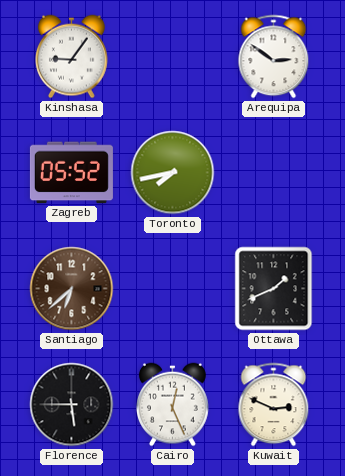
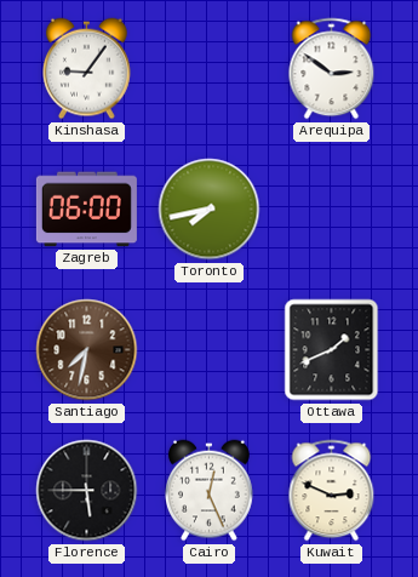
Zagreb: 05:52 -> 06:00 (86, 210)
Santiago: 6:38 -> 7:32 (87, 350)
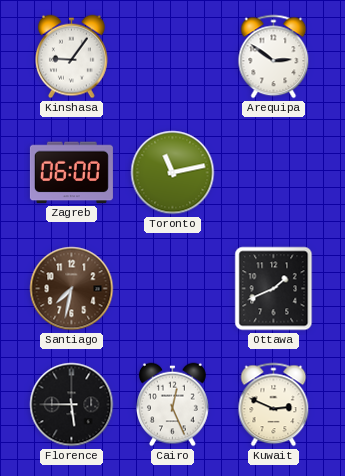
Toronto: 7:43 -> 11:13 (173, 173)
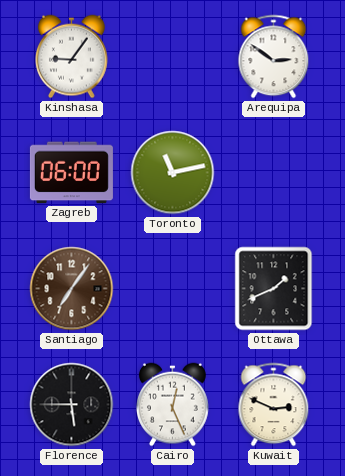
Santiago: 7:32 -> 7:06 (72, 289)
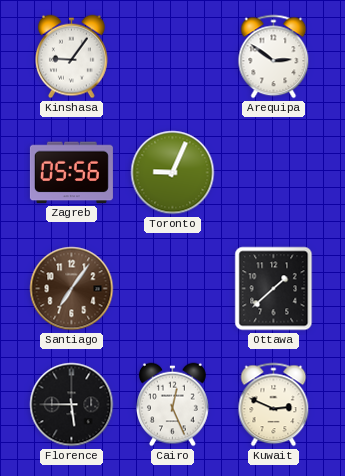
Zagreb: 06:00 -> 05:56 (71, 173)
Toronto: 11:13 -> 9:04 (173, 173)
Ottawa: 1:41 -> 1:38 (274, 289)
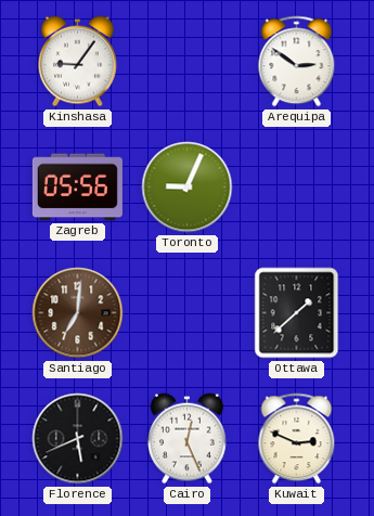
Santiago: 7:06 -> 7:01 (78, 313)
Florence: 5:45 -> 5:41 (78, 439)
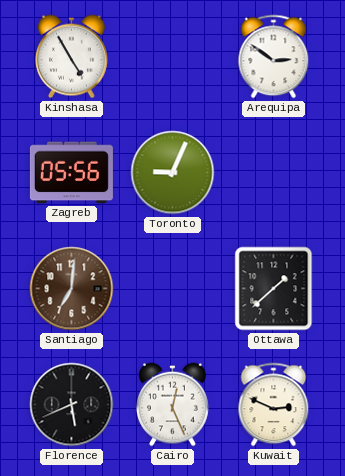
Kinshasa: 9:06 -> 4:55 (72, 57)
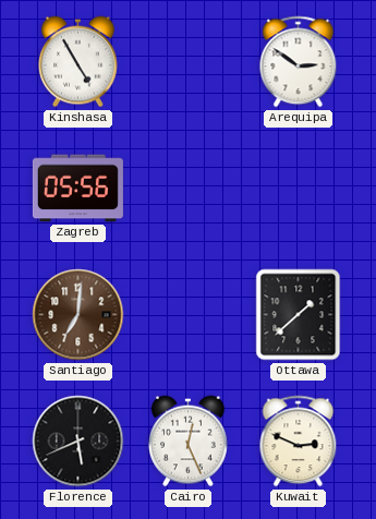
Toronto: 9:04 -> none (173, 173)
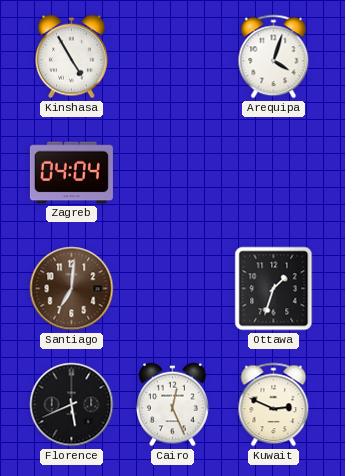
Arequipa: 2:51 -> 4:03 (274, 57)
Zagreb: 05:56 -> 04:04 (71, 173)
Ottawa: 1:38 -> 1:33 (274, 289)
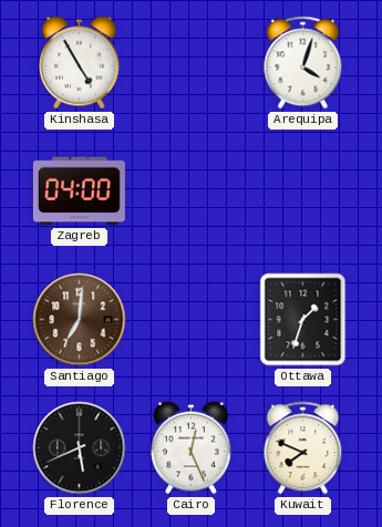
Zagreb: 04:04 -> 04:00 (79, 192)
Kuwait: 2:49 -> 7:49 (303, 448)
